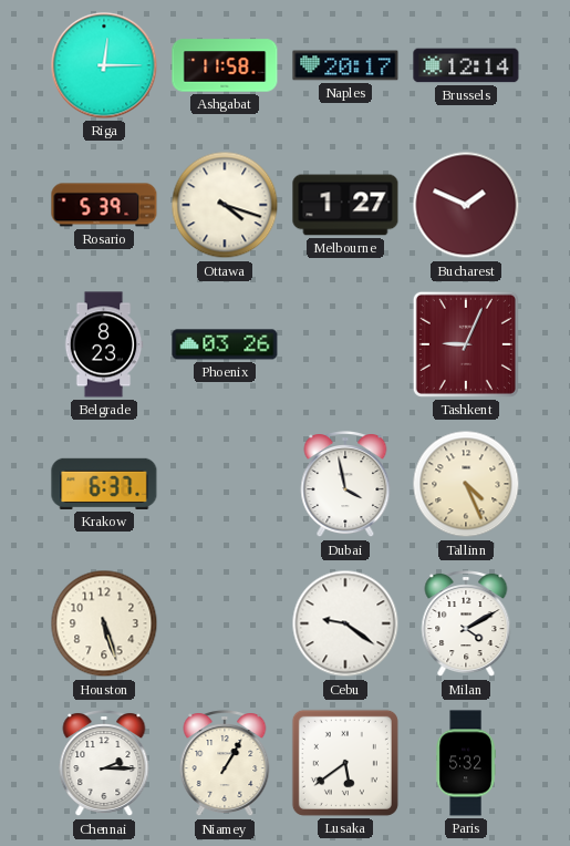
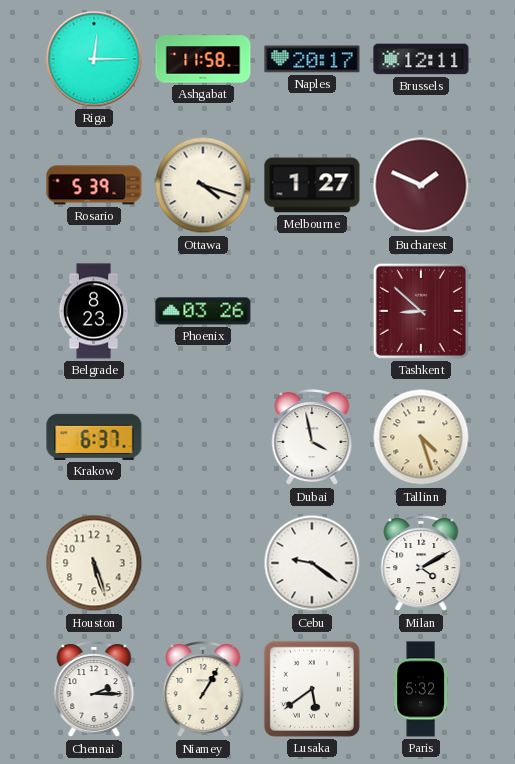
Brussels: 12:14 -> 12:11 (421, 59)
Tashkent: 9:04 -> 8:52 (421, 311)
Tallinn: 4:26 -> 4:27 (421, 437)
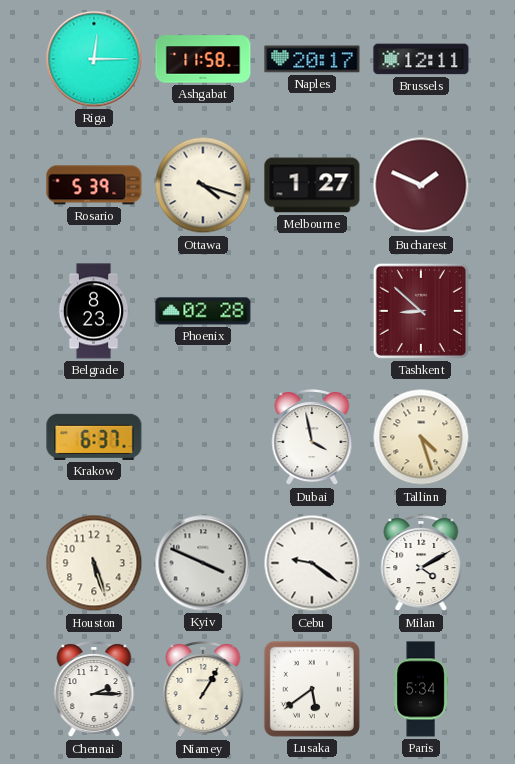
Phoenix: 03:26 -> 02:28 (203, 311)
Kyiv: none -> 3:49 (203, 563)
Paris: 5:32 -> 5:34 (421, 689)
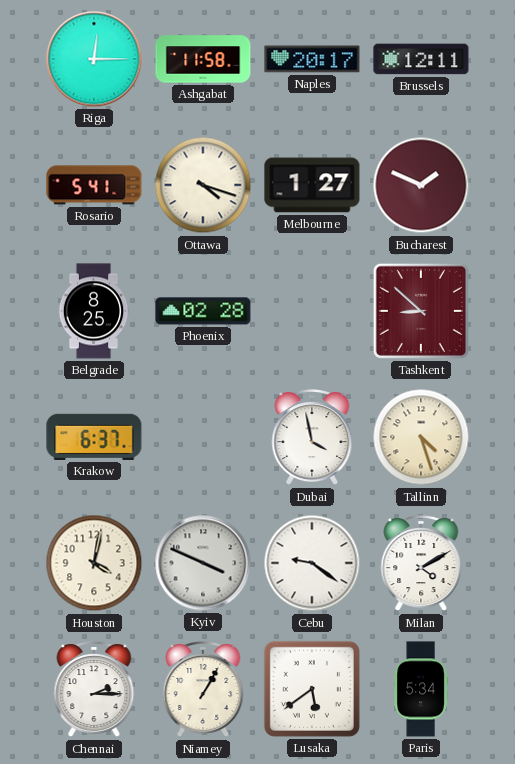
Rosario: 5:39 -> 5:41 (94, 185)
Belgrade: 8:23 -> 8:25 (94, 311)
Houston: 5:27 -> 4:02 (94, 563)
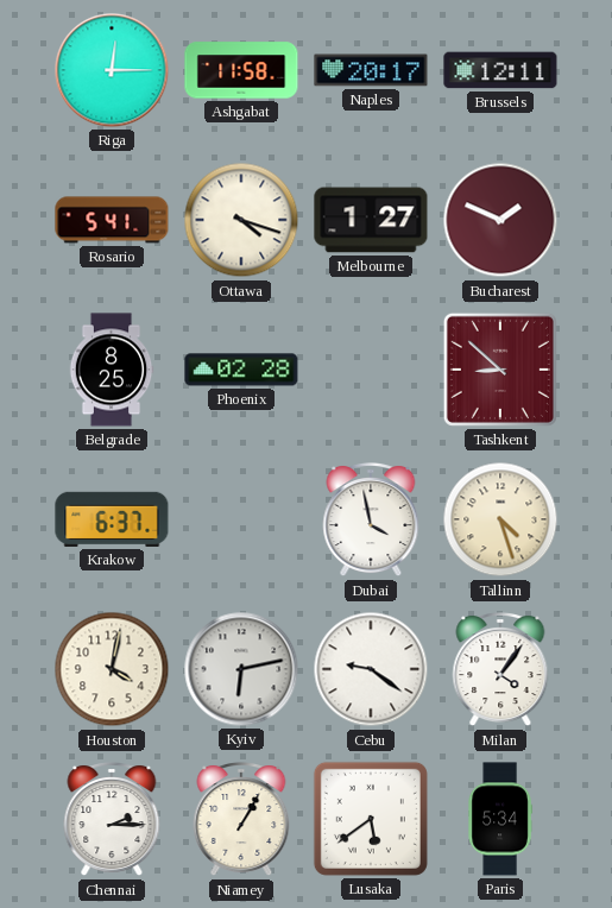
Kyiv: 3:49 -> 6:13 (241, 669)
Milan: 4:10 -> 4:06 (500, 670)
